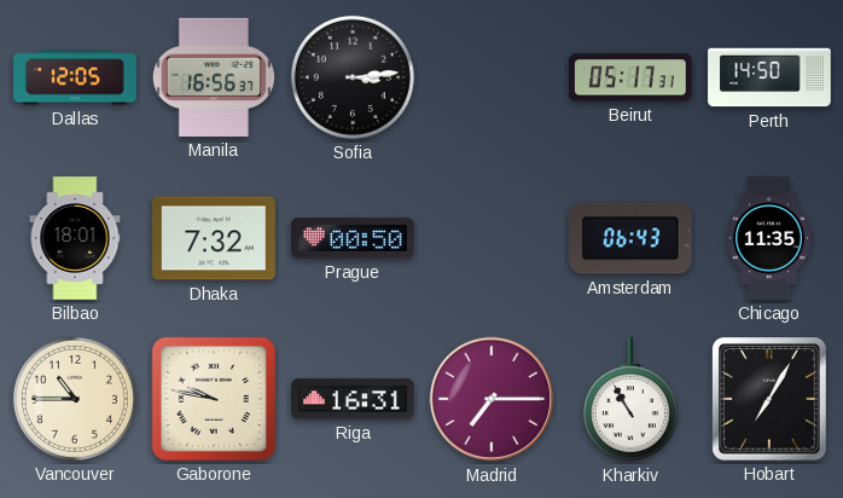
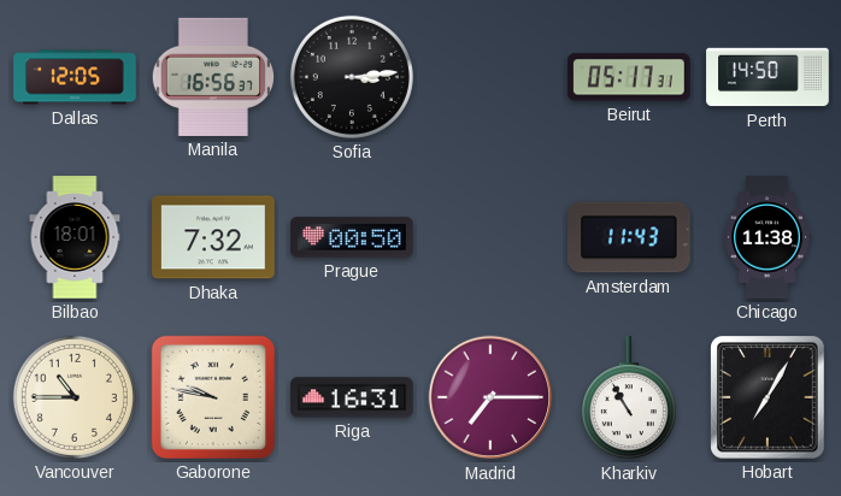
Amsterdam: 06:43 -> 11:43 (630, 237)
Chicago: 11:35 -> 11:38 (768, 237)
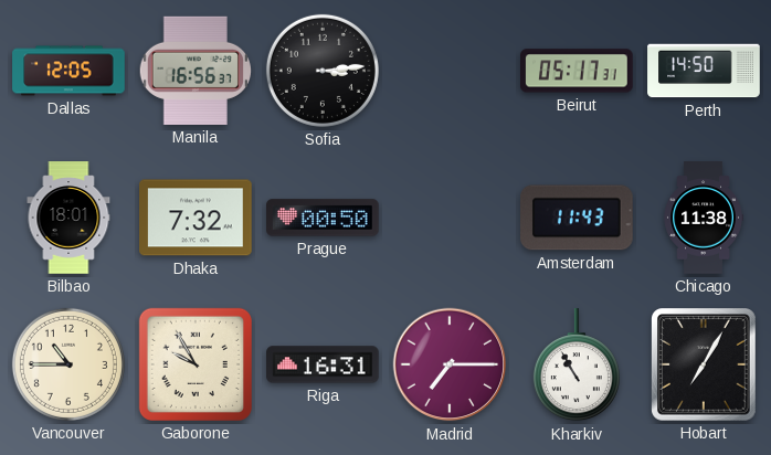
Gaborone: 9:47 -> 9:55 (196, 364)
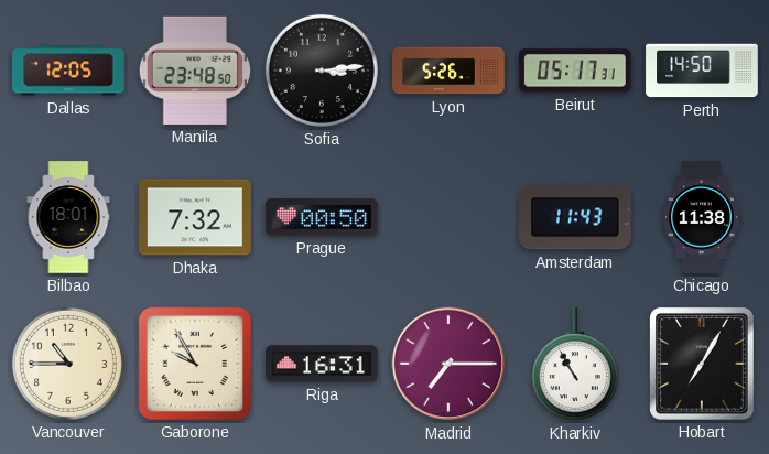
Manila: 16:56 -> 23:48 (194, 71)
Lyon: none -> 5:26 (448, 71)
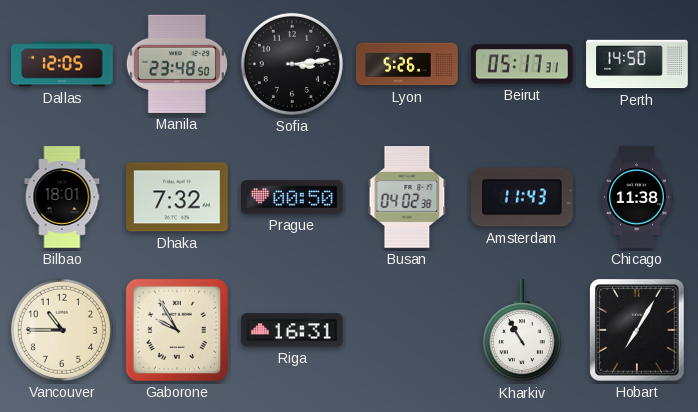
Busan: none -> 04:02 (407, 197)
Madrid: 7:15 -> none (448, 364)
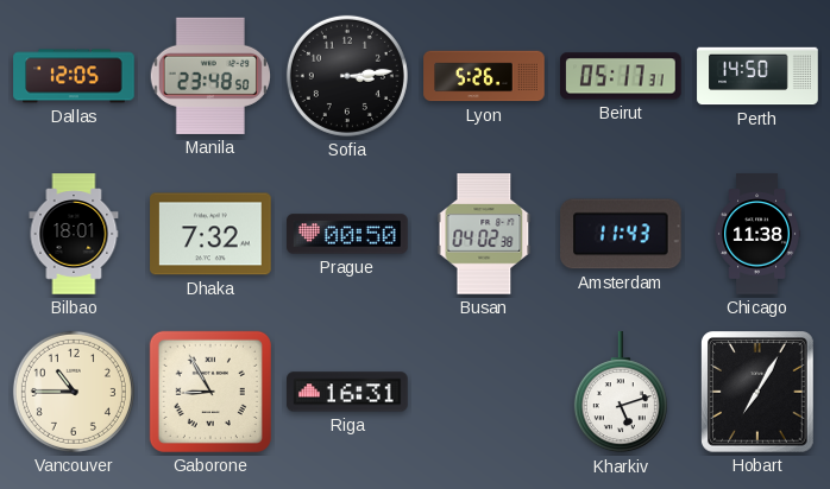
Gaborone: 9:55 -> 8:55 (210, 392)
Kharkiv: 10:55 -> 5:12 (621, 393)
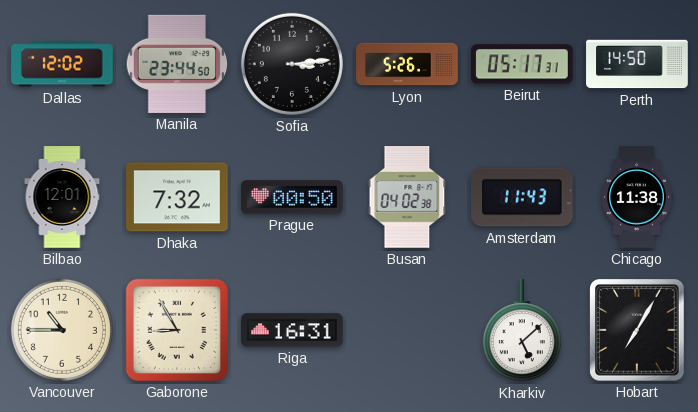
Dallas: 12:05 -> 12:02 (62, 64)
Manila: 23:48 -> 23:44 (176, 64)
Bilbao: 18:01 -> 12:01 (62, 197)
Kharkiv: 5:12 -> 5:08 (522, 331)
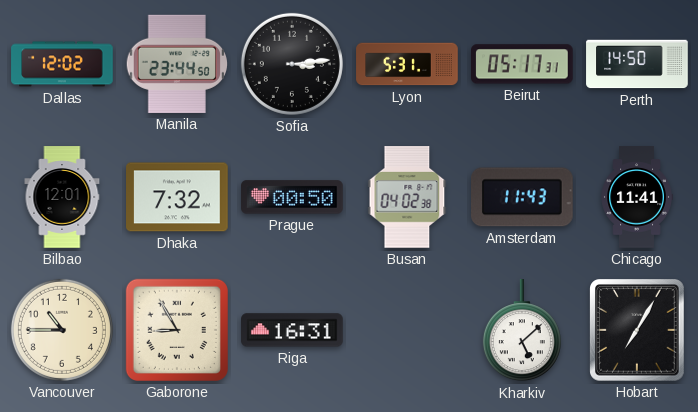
Lyon: 5:26 -> 5:31 (407, 64)
Chicago: 11:38 -> 11:41 (637, 197)
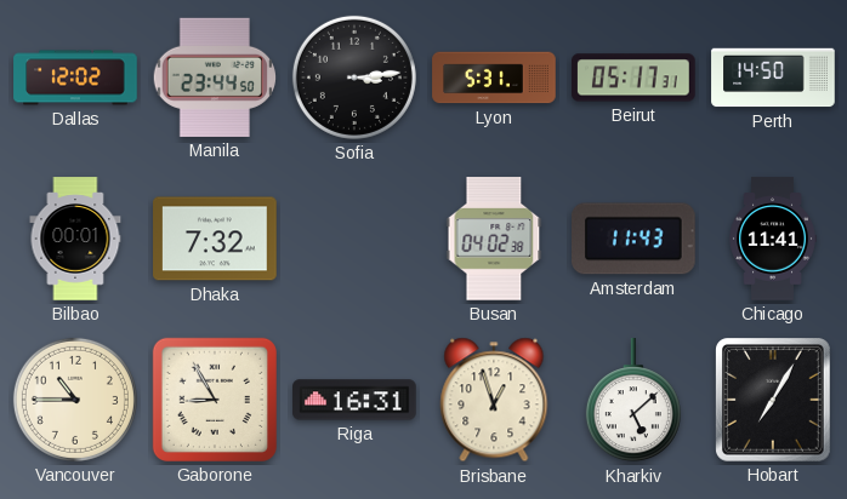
Bilbao: 12:01 -> 00:01 (75, 239)
Prague: 00:50 -> none (292, 197)
Brisbane: none -> 12:57 (494, 400)
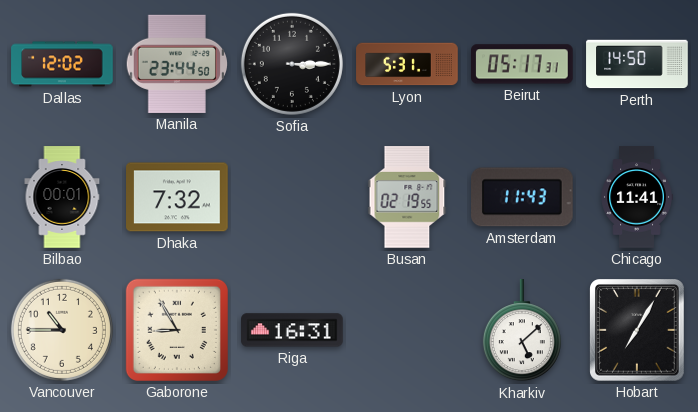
Sofia: 3:14 -> 3:15 (292, 64)
Busan: 04:02 -> 02:19 (407, 197)
Brisbane: 12:57 -> none (494, 400)
